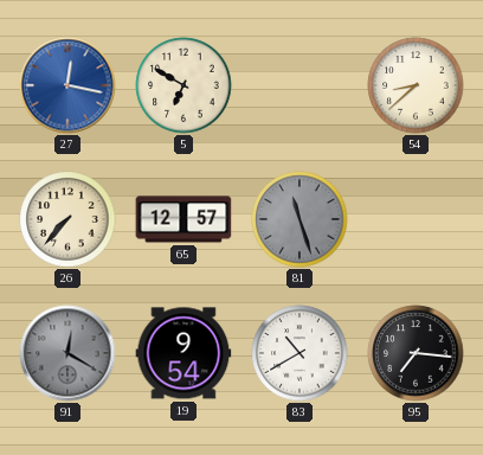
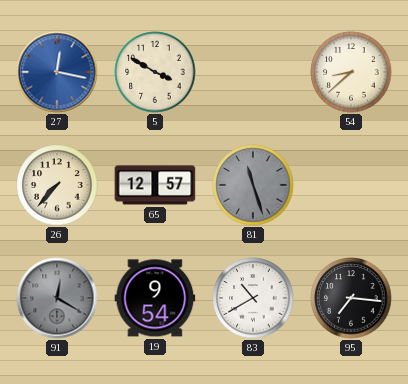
5: 6:50 -> 3:50 (155, 72)
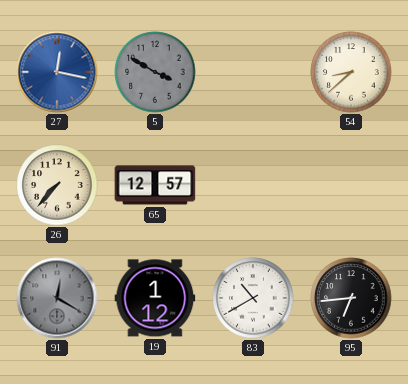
5 dial: cream -> grey (155, 72)
81: 11:27 -> none (253, 185)
19: 9:54 -> 1:12 (155, 298)
95: 7:16 -> 6:44 (351, 298)
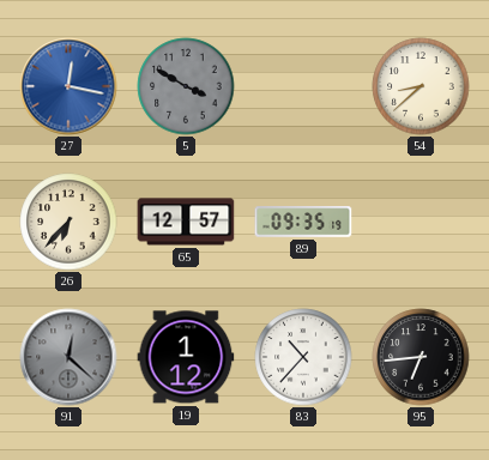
26: 7:37 -> 6:37 (68, 222)
89: none -> 09:35 (303, 222)
91: 12:20 -> 12:22 (68, 357)
83: 10:40 -> 10:37 (303, 357)
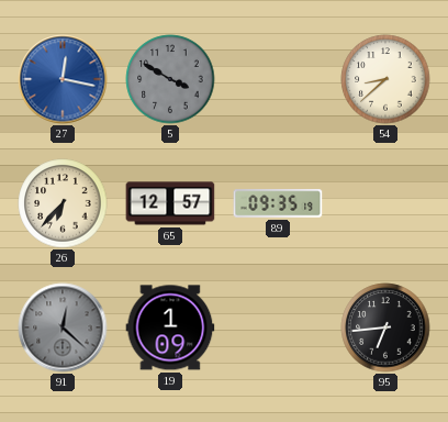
19: 1:12 -> 1:09 (170, 327)
83: 10:37 -> none (303, 357)
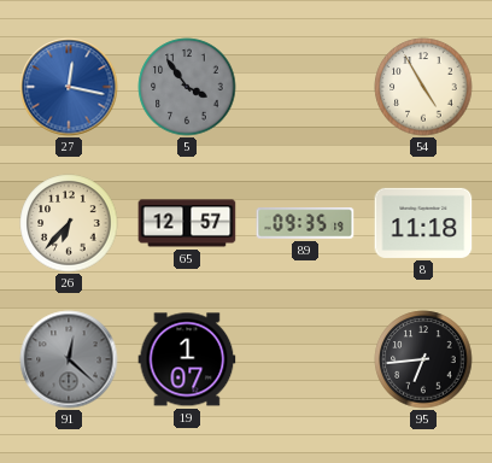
5: 3:50 -> 3:54 (187, 87)
54: 8:38 -> 4:55 (423, 87)
8: none -> 11:18 (423, 223)
19: 1:09 -> 1:07 (187, 359)
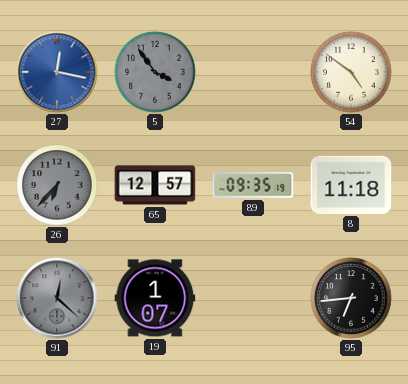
54: 4:55 -> 4:51 (351, 72)
26 dial: cream -> grey (57, 185)
